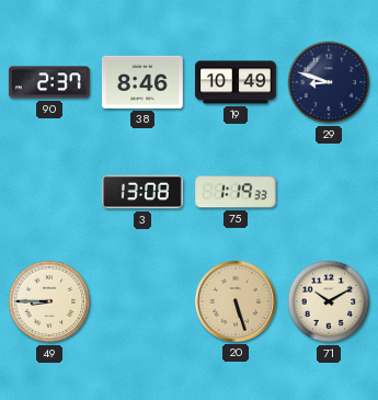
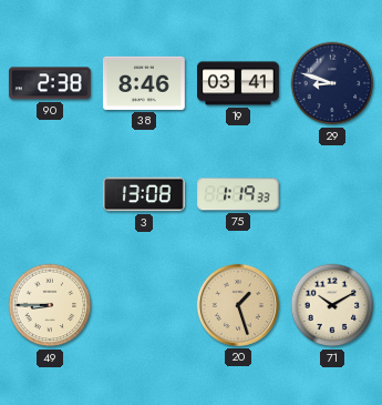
90: 2:37 -> 2:38 (50, 83)
19: 10:49 -> 03:41 (239, 83)
20: 5:27 -> 1:27 (238, 305)
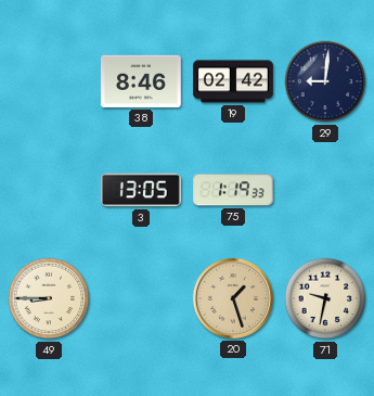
90: 2:38 -> none (50, 83)
19: 03:41 -> 02:42 (234, 81)
29: 8:48 -> 9:01 (325, 81)
3: 13:08 -> 13:05 (141, 190)
71: 10:10 -> 9:32 (325, 298)
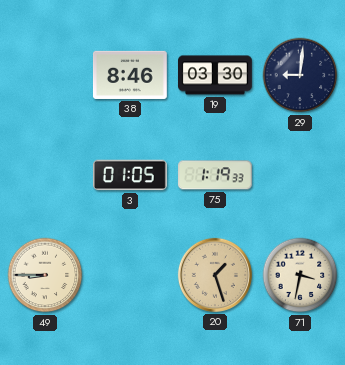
19: 02:42 -> 03:30 (216, 75)
3: 13:05 -> 01:05 (130, 175)
71: 9:32 -> 3:32 (300, 275)
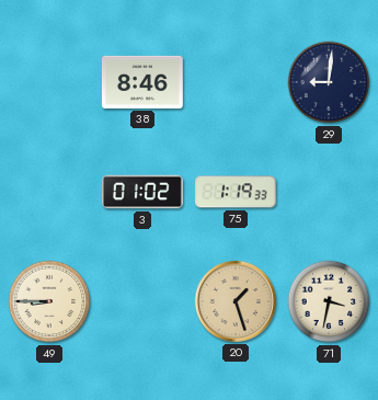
19: 03:30 -> none (216, 75)
3: 01:05 -> 01:02 (142, 192)
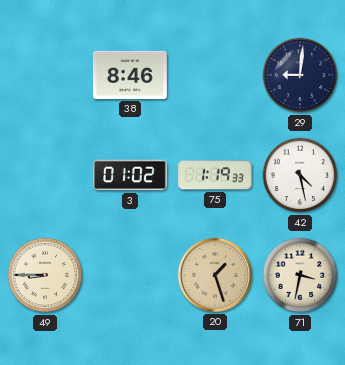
42: none -> 4:28 (300, 175)
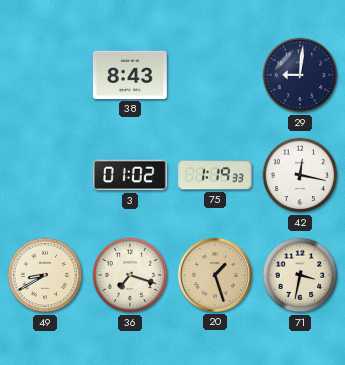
38: 8:46 -> 8:43 (130, 75)
42: 4:28 -> 12:17 (300, 175)
49: 8:45 -> 8:40 (45, 275)
36: none -> 7:18 (130, 275)
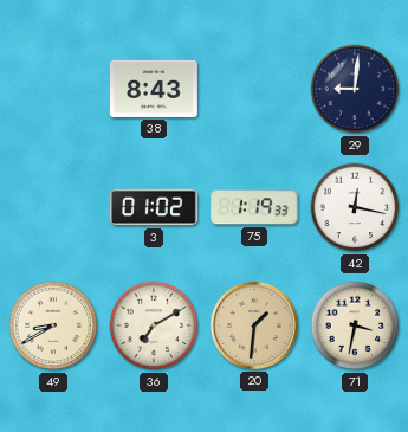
36: 7:18 -> 7:10 (154, 325)
20: 1:27 -> 1:31 (254, 325)
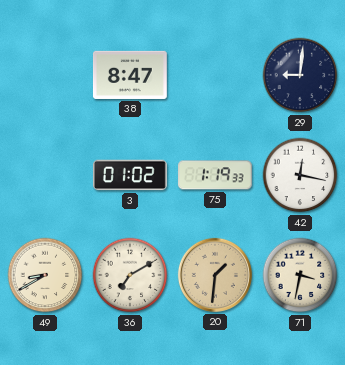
38: 8:43 -> 8:47 (130, 75)
